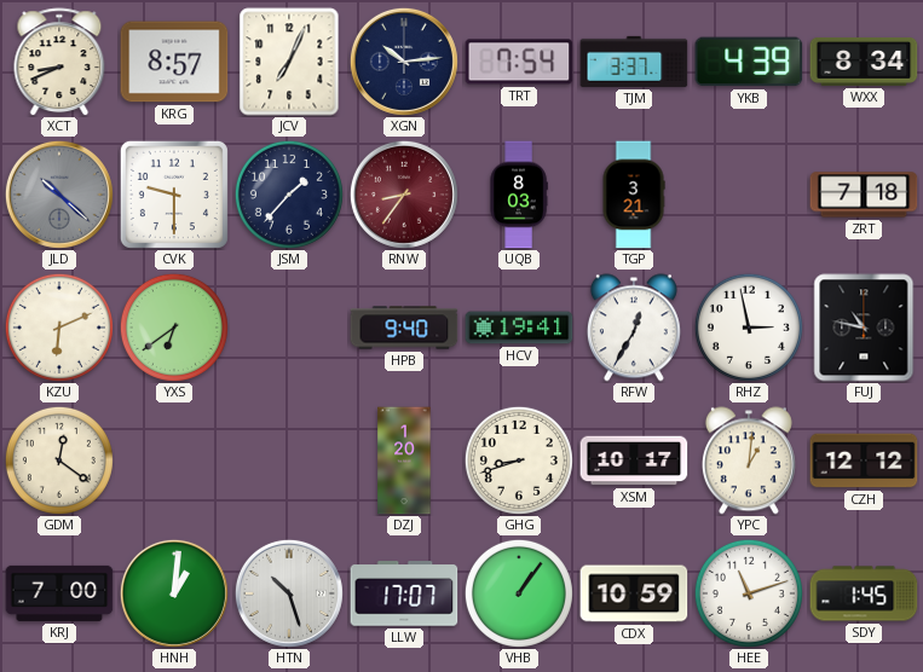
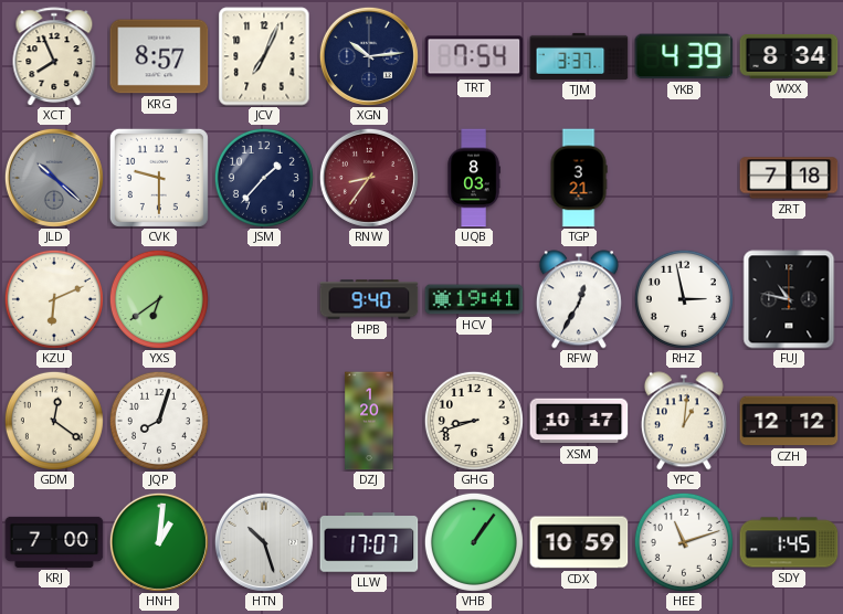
XCT: 8:41 -> 7:56 (54, 56)
JQP: none -> 8:03 (159, 421)
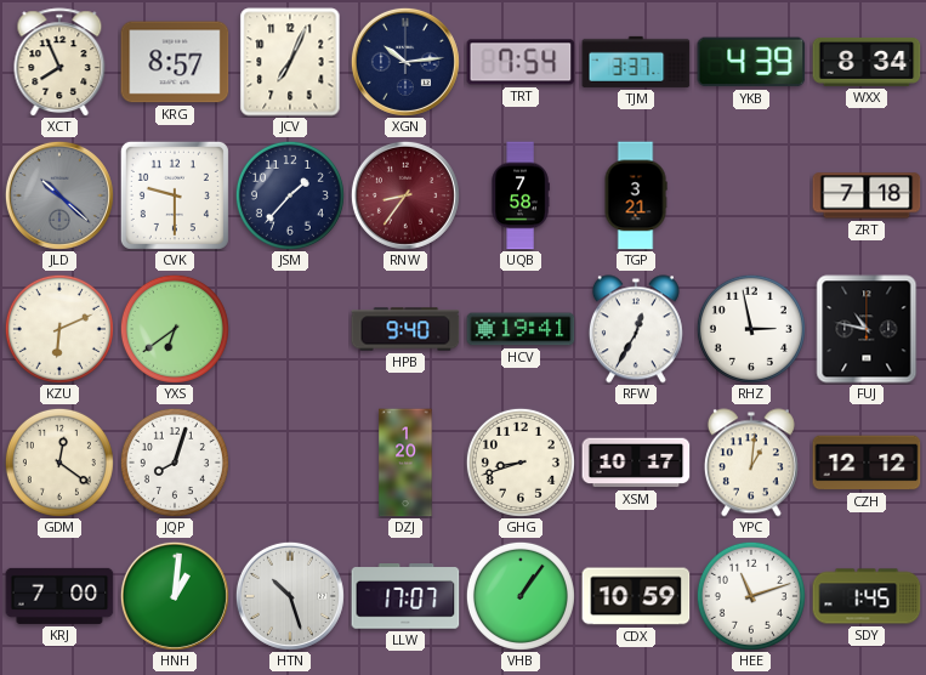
UQB: 8:03 -> 7:58 (521, 195)
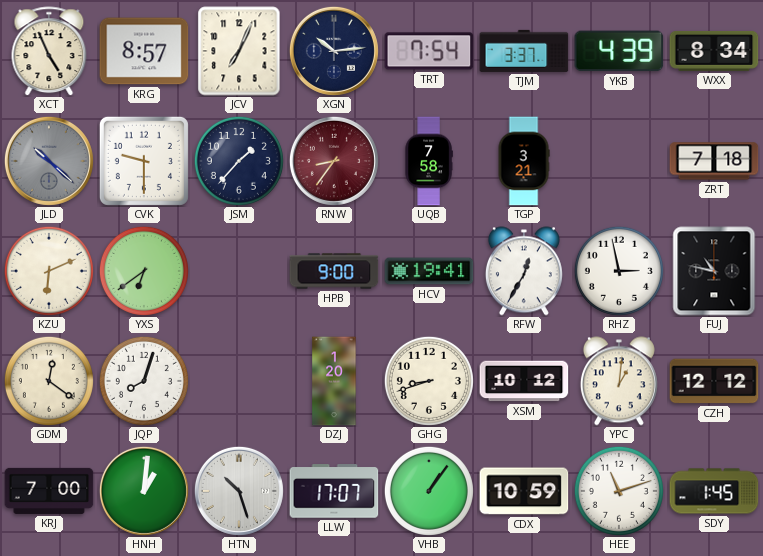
XCT: 7:56 -> 4:56 (49, 51)
HPB: 9:40 -> 9:00 (334, 271)
XSM: 10:17 -> 10:12 (524, 381)
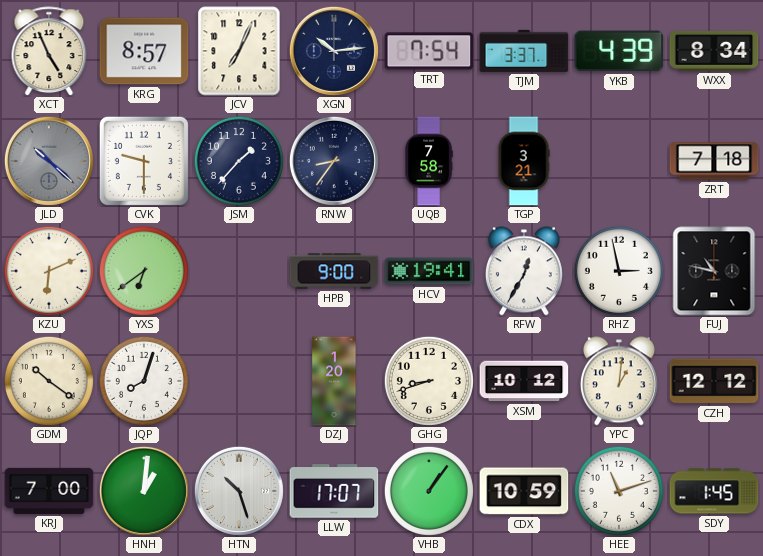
RNW dial: burgundy -> navy (334, 161)
GDM: 12:21 -> 10:21 (49, 381)
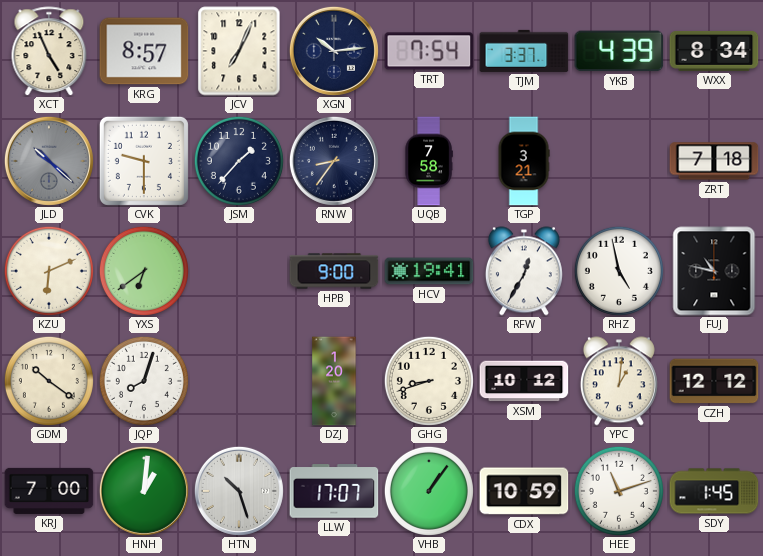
RHZ: 2:58 -> 4:58 (619, 271)
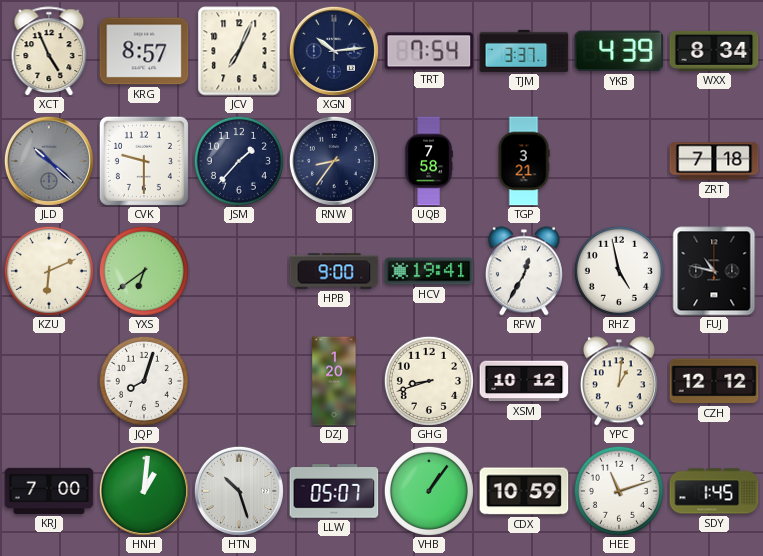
GDM: 10:21 -> none (49, 381)
LLW: 17:07 -> 05:07 (334, 491)
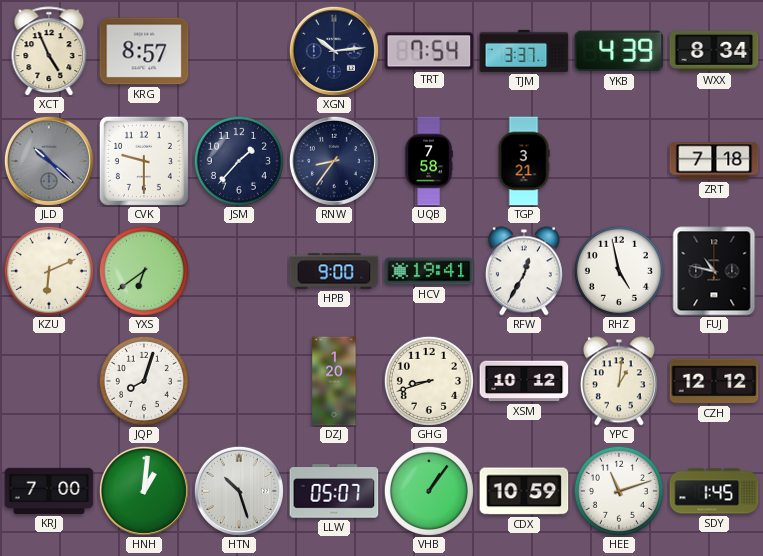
JCV: 7:04 -> none (239, 51)
